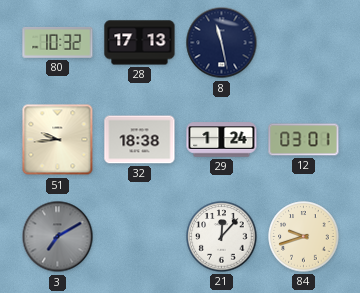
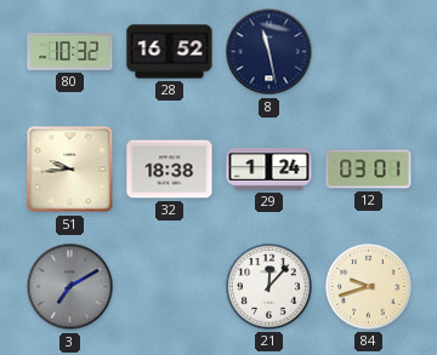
28: 17:13 -> 16:52 (170, 52)
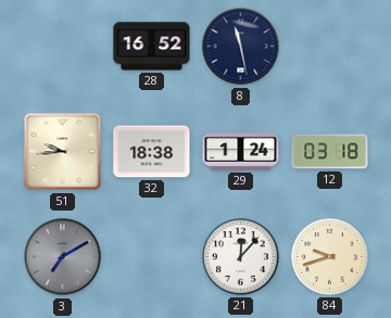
80: 10:32 -> none (70, 51)
12: 03:01 -> 03:18 (330, 152)
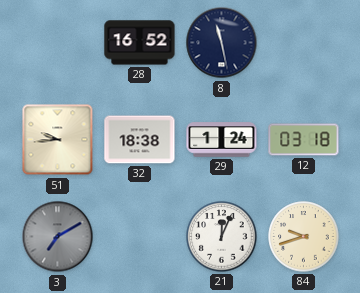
21: 12:07 -> 12:04 (222, 237)
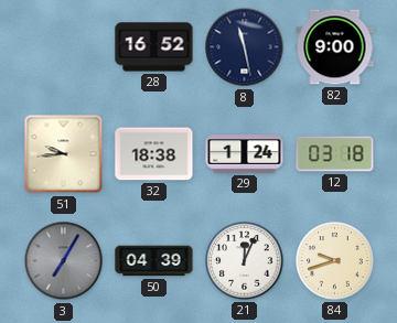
82: none -> 9:00 (335, 47)
3: 7:10 -> 7:05 (64, 261)
50: none -> 04:39 (154, 261)
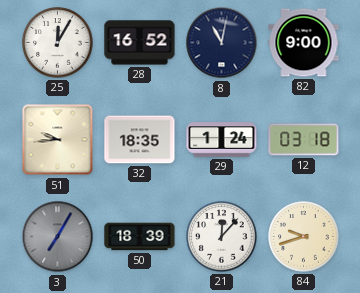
25: none -> 12:05 (58, 43)
8: 11:28 -> 11:02 (222, 43)
32: 18:38 -> 18:35 (140, 140)
50: 04:39 -> 18:39 (140, 237)
21: 12:04 -> 12:07 (222, 237)
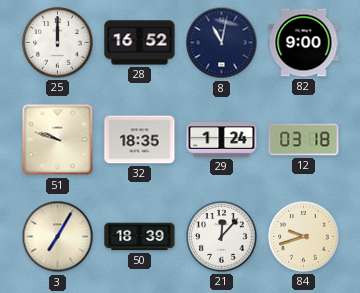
25: 12:05 -> 12:00 (58, 43)
51: 9:44 -> 9:48 (58, 140)
3 dial: grey -> cream (58, 237)
